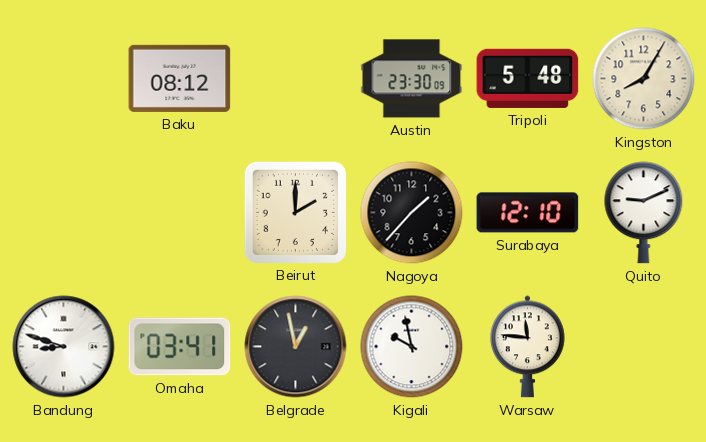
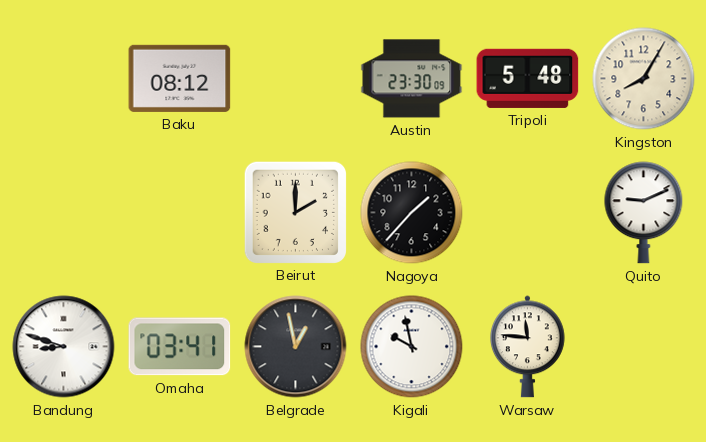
Surabaya: 12:10 -> none (528, 213)
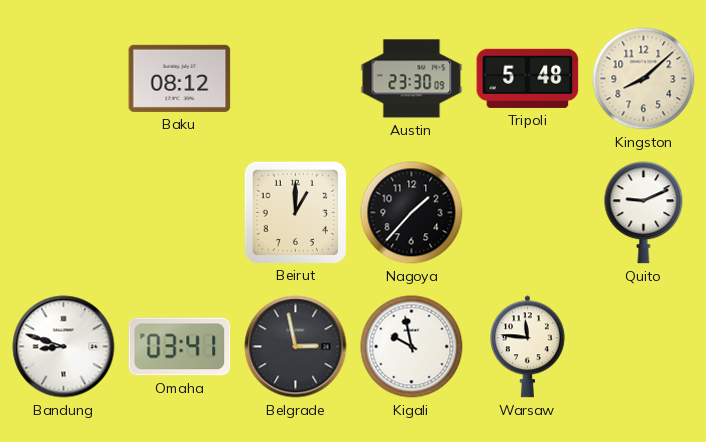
Kingston: 8:05 -> 8:08 (644, 79)
Beirut: 2:00 -> 1:00 (295, 212)
Belgrade: 12:58 -> 2:58 (296, 347)
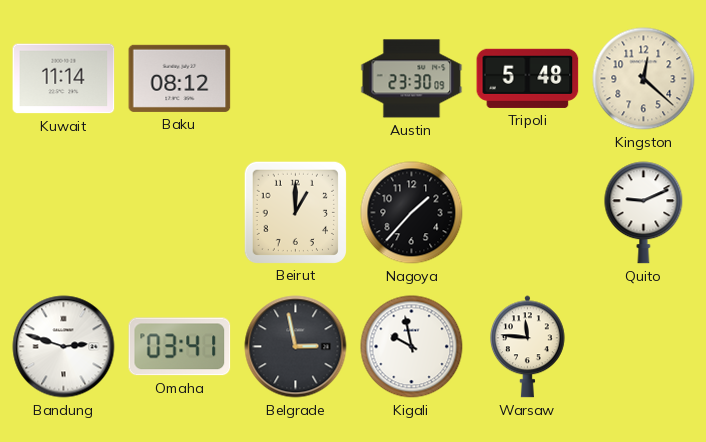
Kuwait: none -> 11:14 (64, 79)
Kingston: 8:08 -> 12:22 (644, 79)
Bandung: 8:48 -> 2:48 (64, 347)
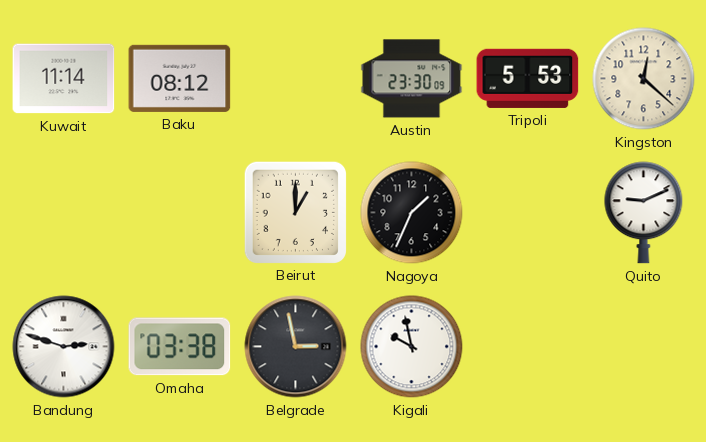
Tripoli: 5:48 -> 5:53 (528, 78)
Nagoya: 1:37 -> 1:34 (412, 213)
Omaha: 03:41 -> 03:38 (180, 347)
Warsaw: 11:46 -> none (528, 347)
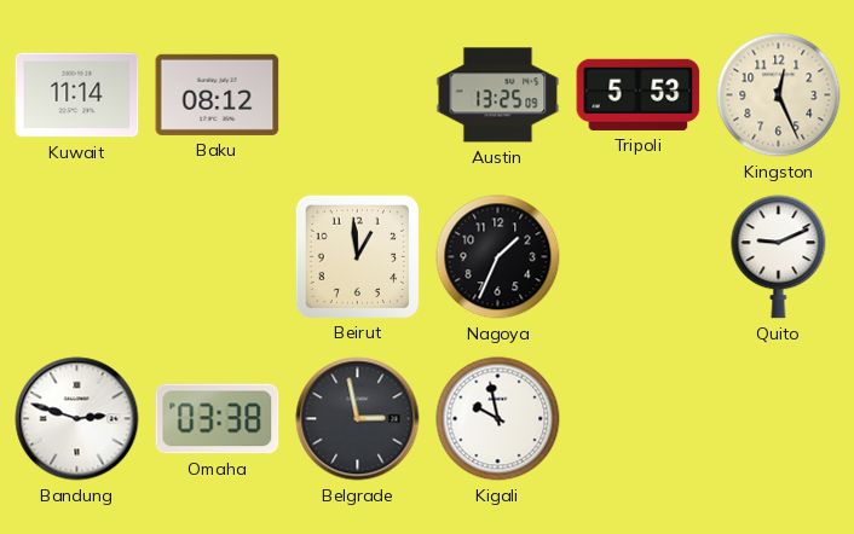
Austin: 23:30 -> 13:25 (498, 95)
Kingston: 12:22 -> 12:26 (779, 95)
Beirut: 1:00 -> 12:59 (357, 256)
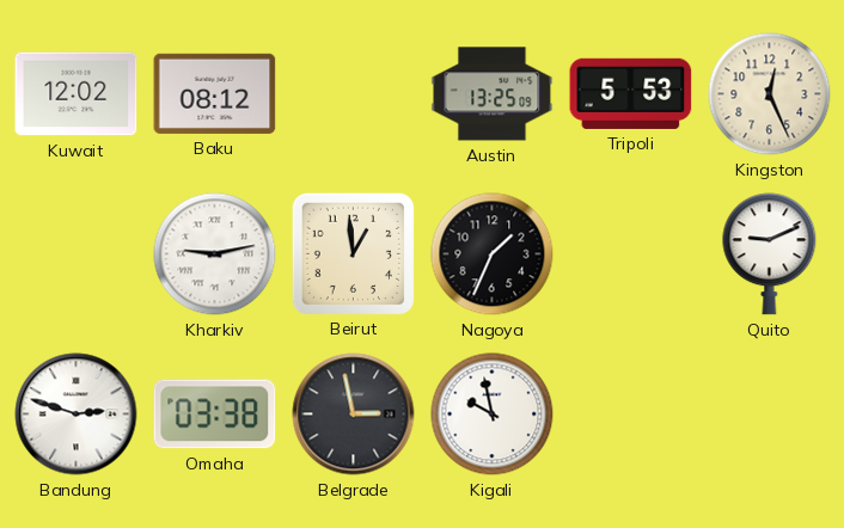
Kuwait: 11:14 -> 12:02 (77, 94)
Kharkiv: none -> 9:13 (215, 254)
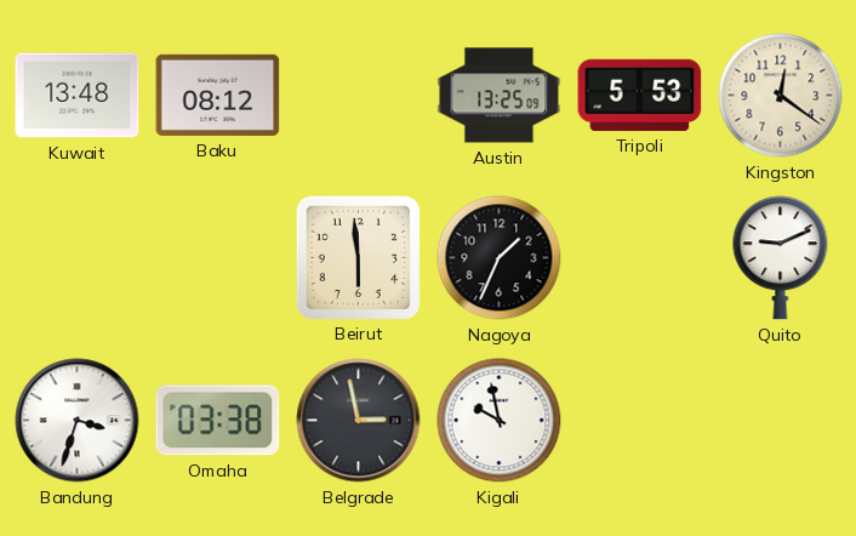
Kuwait: 12:02 -> 13:48 (78, 96)
Kingston: 12:26 -> 12:21 (781, 96)
Kharkiv: 9:13 -> none (215, 254)
Beirut: 12:59 -> 5:59 (358, 257)
Bandung: 2:48 -> 3:33 (78, 421)
